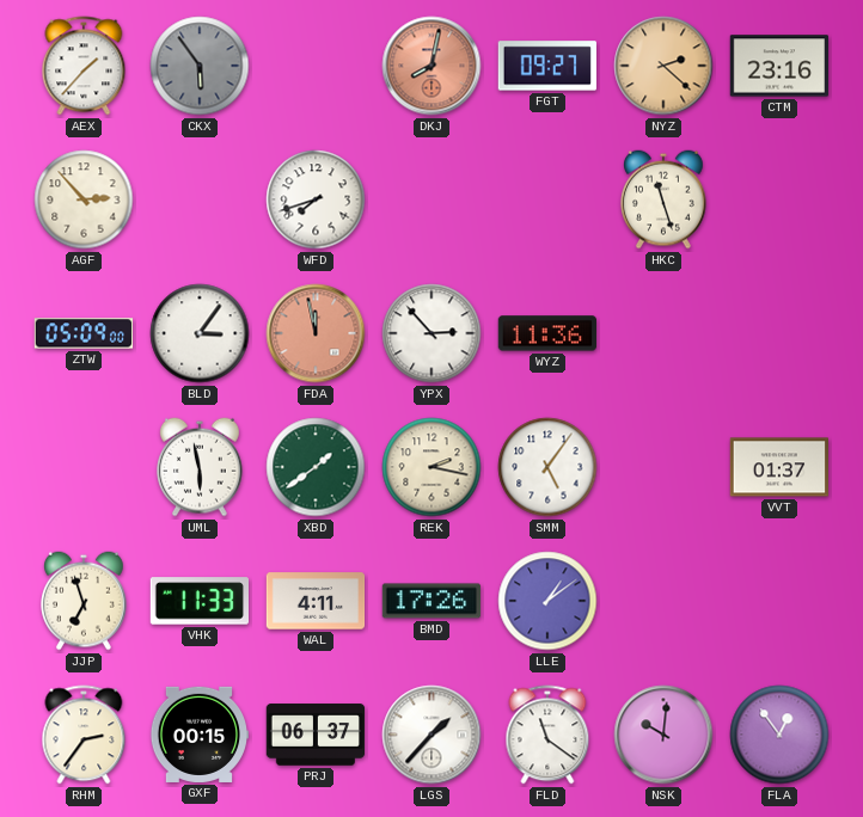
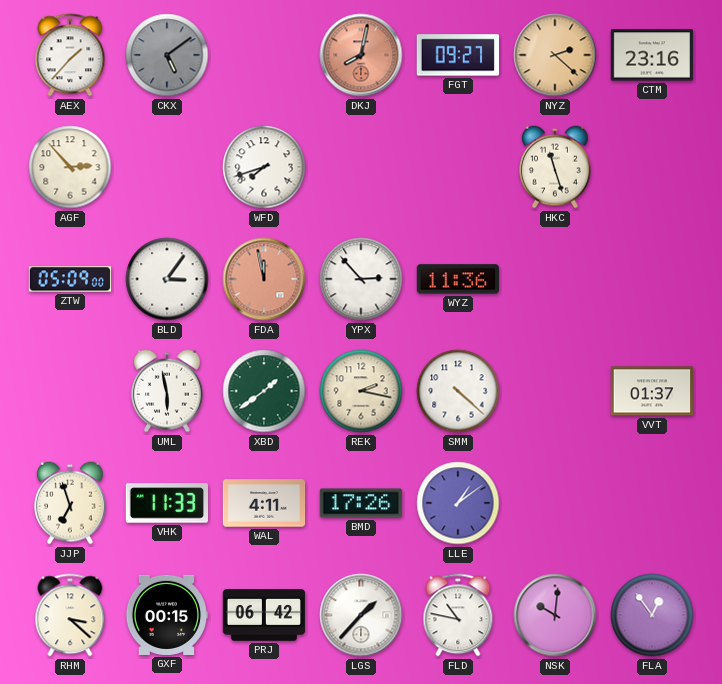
CKX: 5:54 -> 5:09 (167, 55)
SMM: 5:06 -> 4:22 (458, 391)
RHM: 2:36 -> 3:22 (70, 615)
PRJ: 06:37 -> 06:42 (264, 615)
FLD: 11:21 -> 10:47 (458, 615)
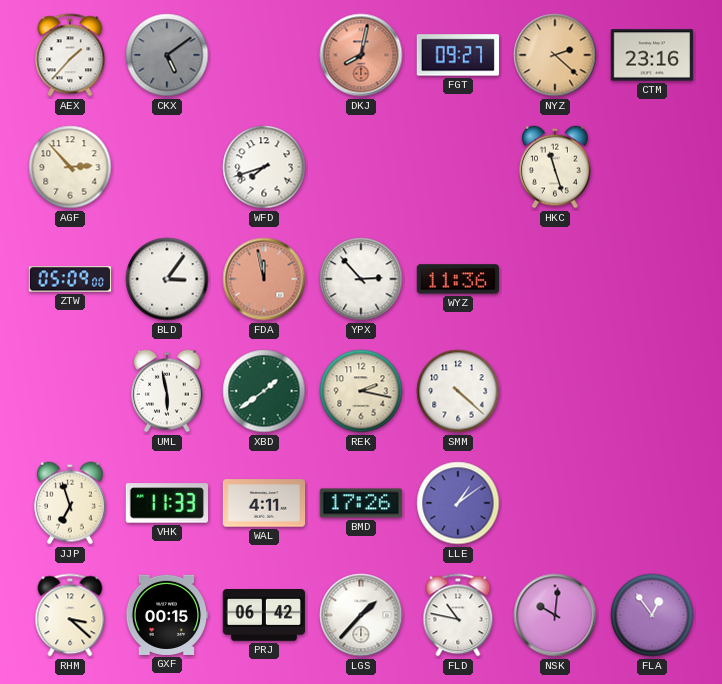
VVT: 01:37 -> none (652, 391)
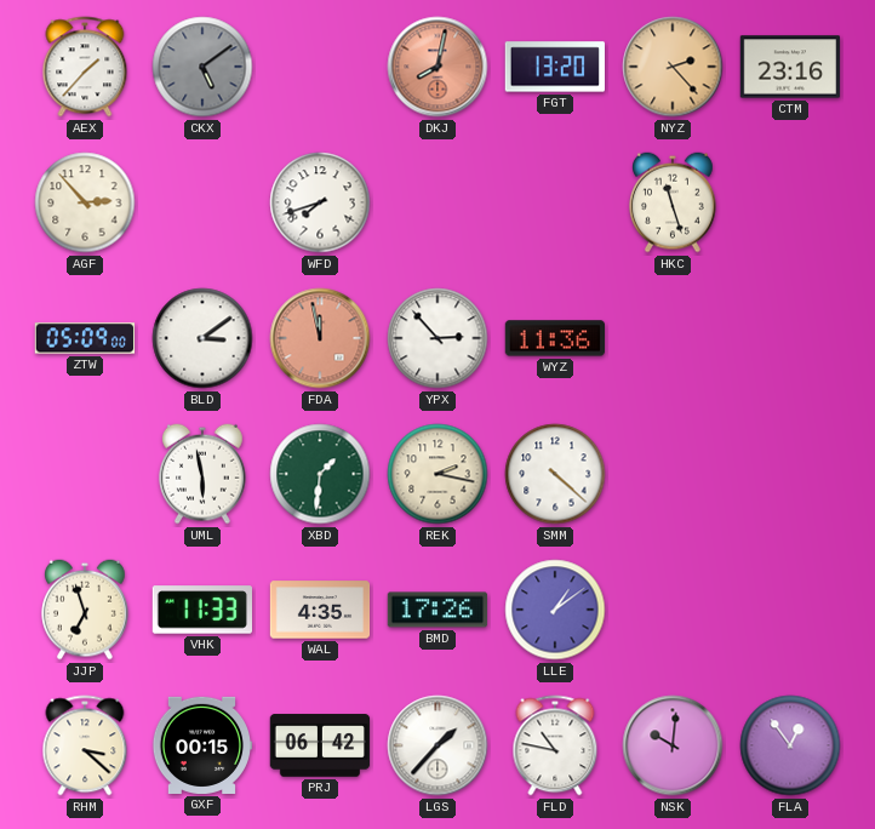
FGT: 09:27 -> 13:20 (554, 67)
NYZ: 2:22 -> 2:23 (673, 67)
BLD: 3:06 -> 3:09 (202, 338)
XBD: 1:39 -> 1:31 (320, 474)
WAL: 4:11 -> 4:35 (320, 610)
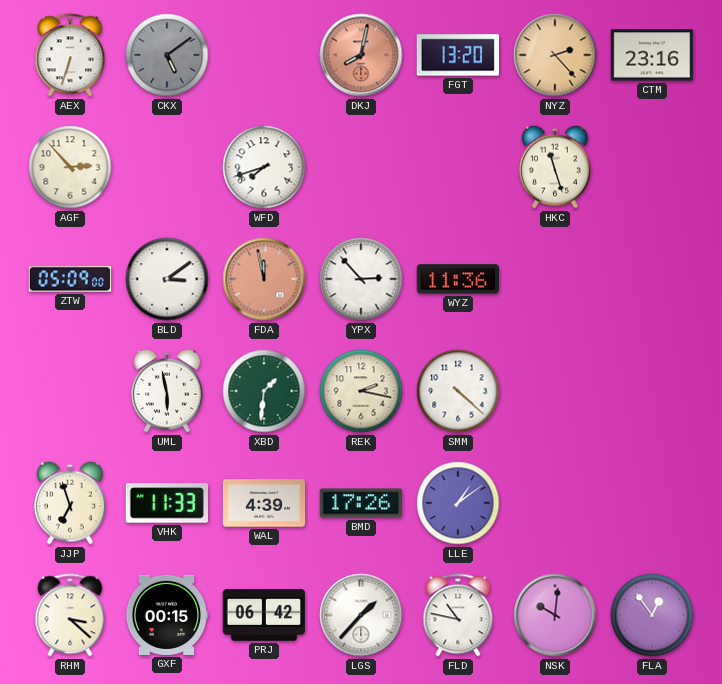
AEX: 1:37 -> 6:33 (70, 55)
WAL: 4:35 -> 4:39 (264, 503)
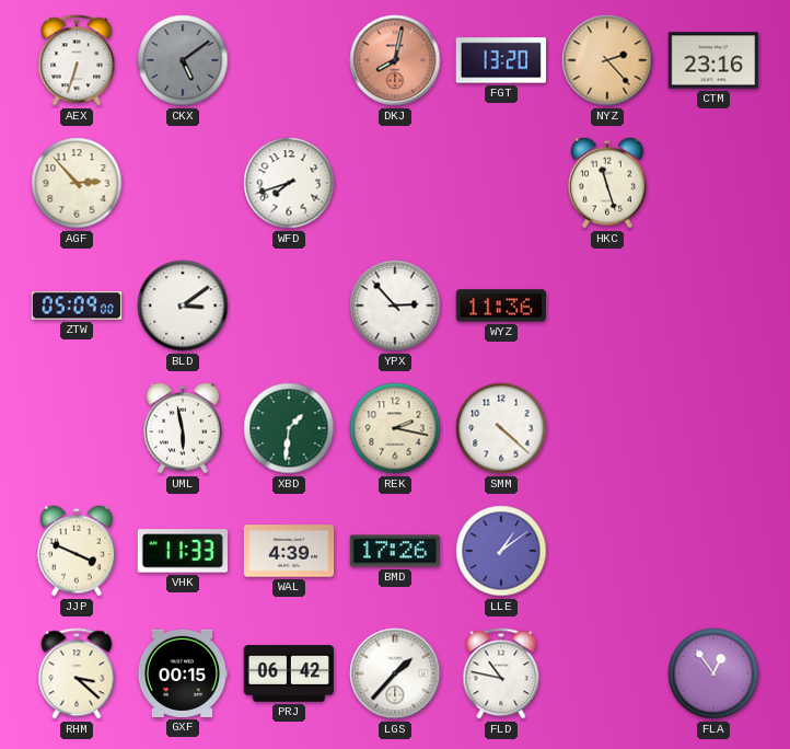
FDA: 11:58 -> none (264, 279)
JJP: 6:57 -> 3:49 (78, 551)
NSK: 10:01 -> none (555, 615)
